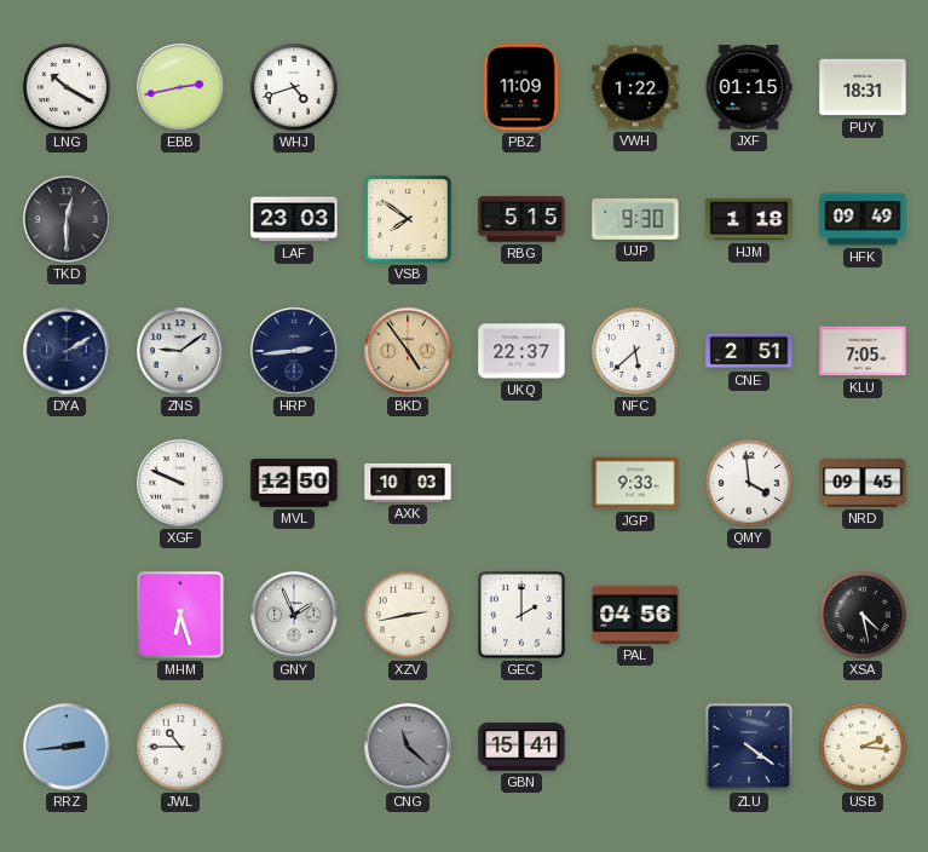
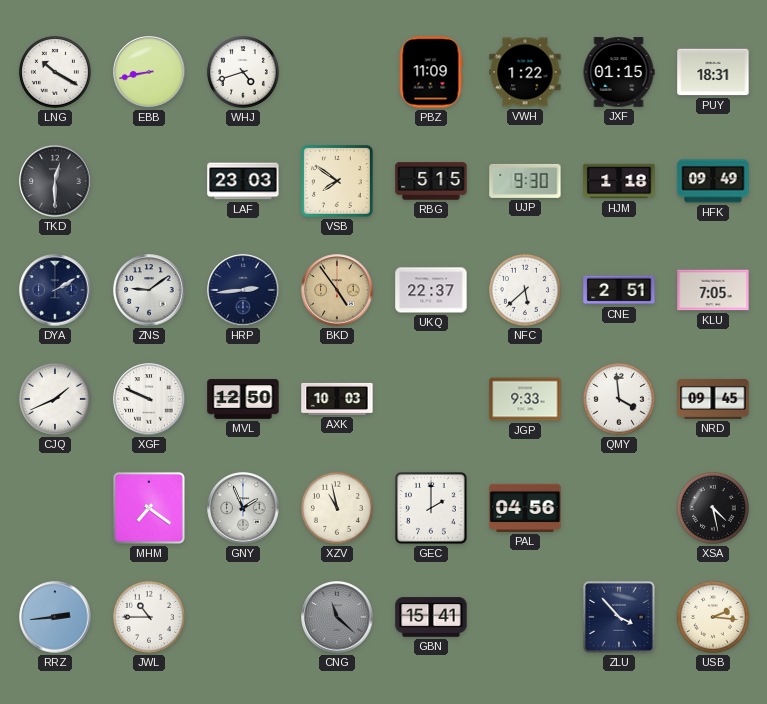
EBB: 2:43 -> 8:43 (149, 72)
CJQ: none -> 1:41 (55, 399)
MHM: 6:27 -> 7:21 (149, 508)
XZV: 2:43 -> 10:58 (337, 508)
ZLU: 4:21 -> 3:53 (619, 617)
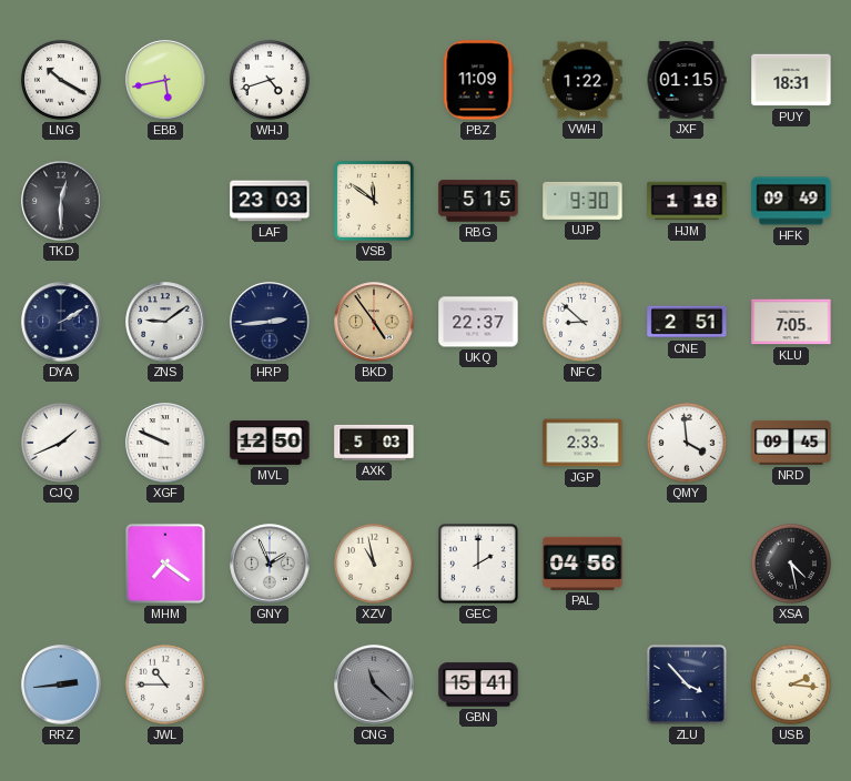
EBB: 8:43 -> 5:43 (165, 80)
VSB: 7:51 -> 11:51 (375, 202)
NFC: 5:38 -> 8:52 (582, 322)
AXK: 10:03 -> 5:03 (374, 443)
JGP: 9:33 -> 2:33 (582, 443)
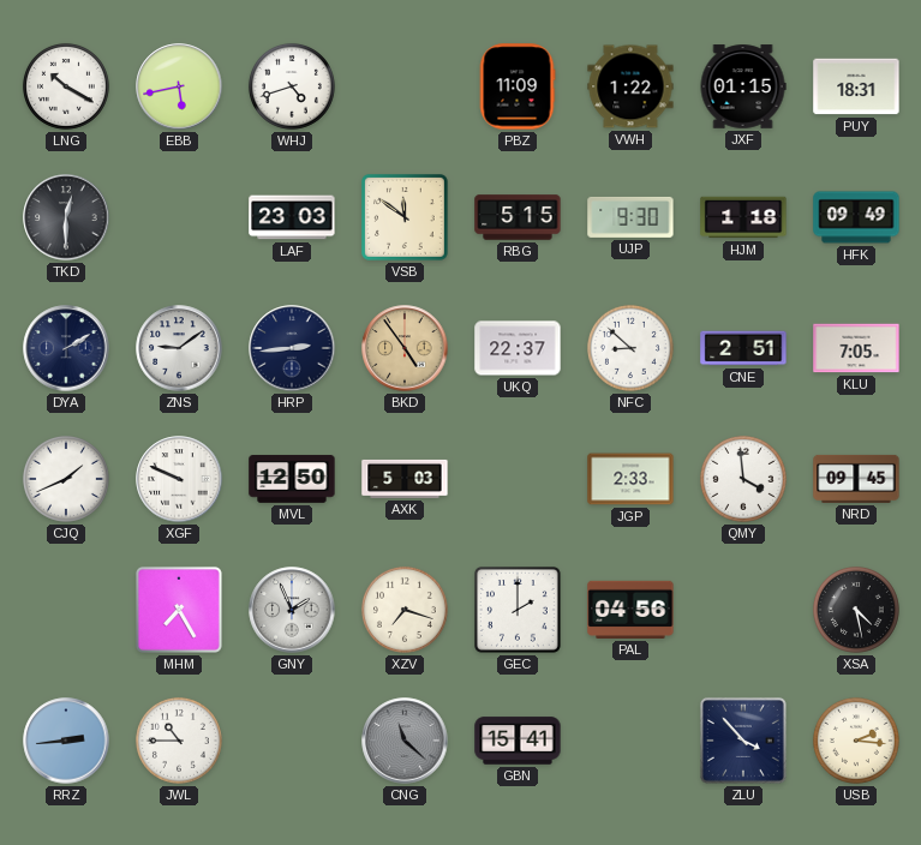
MHM: 7:21 -> 7:25 (179, 610)
XZV: 10:58 -> 7:18 (405, 610)
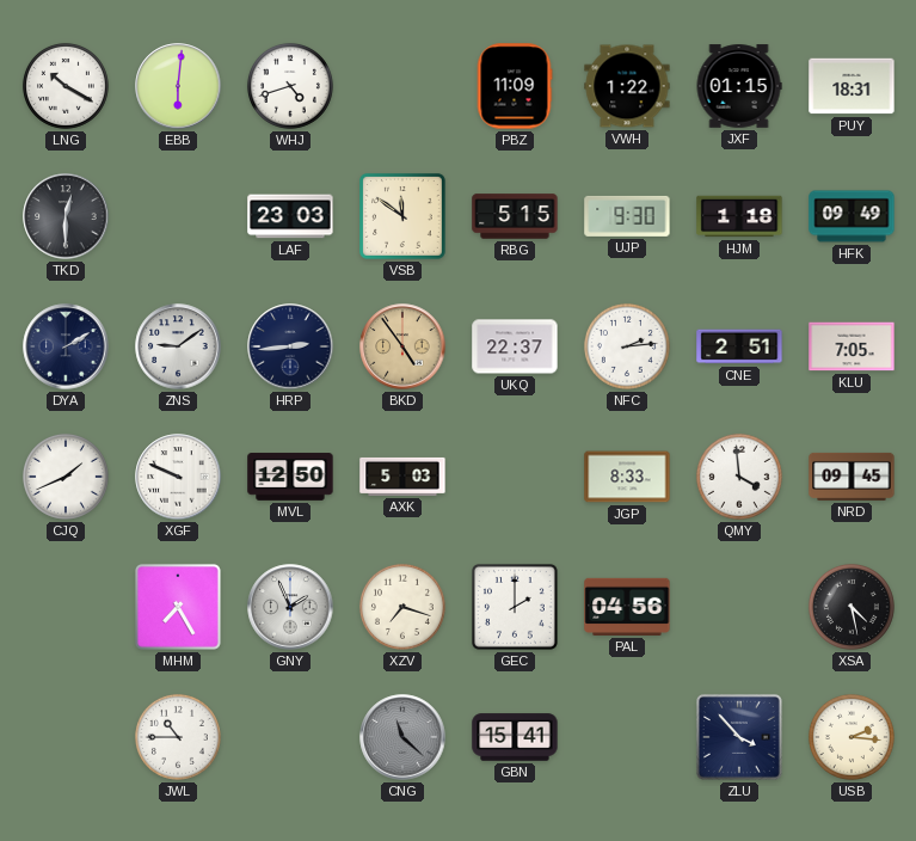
EBB: 5:43 -> 6:01 (178, 86)
NFC: 8:52 -> 2:14 (627, 346)
JGP: 2:33 -> 8:33 (627, 477)
RRZ: 2:44 -> none (66, 741)
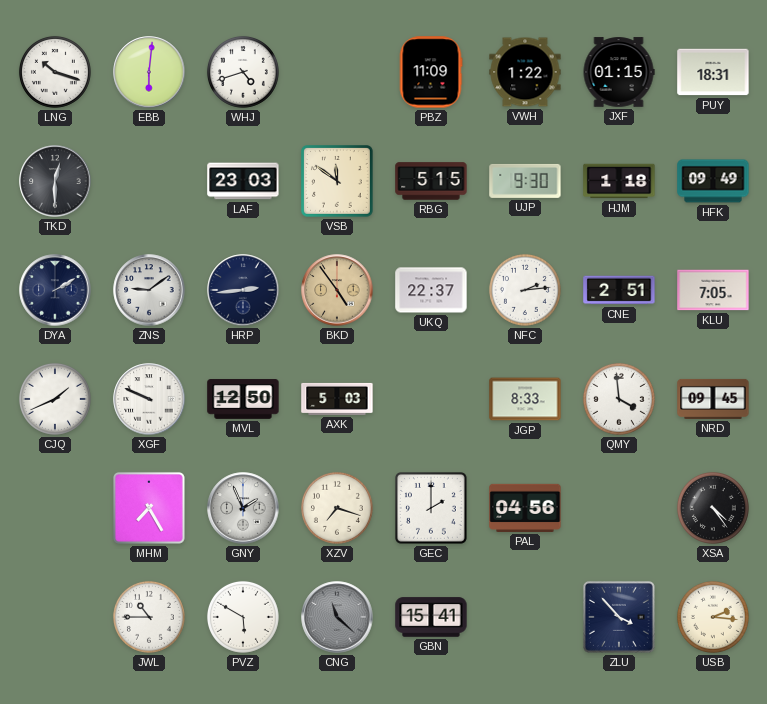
LNG: 10:20 -> 10:18 (55, 72)
XSA: 4:28 -> 4:24 (713, 508)
PVZ: none -> 5:50 (243, 617)
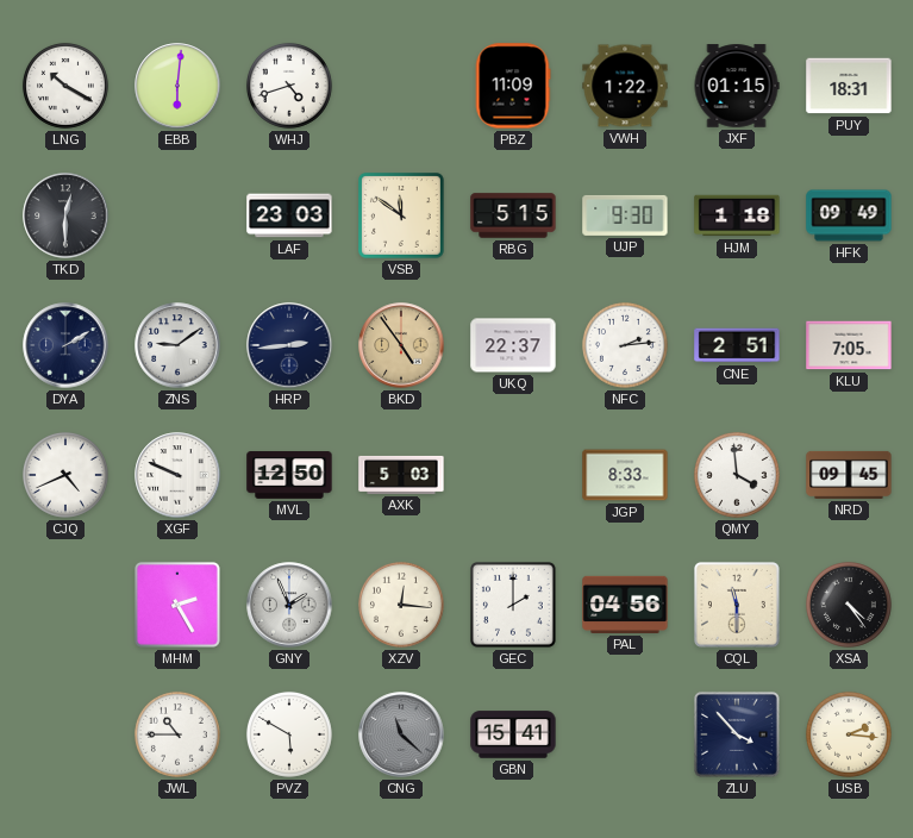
LNG: 10:18 -> 10:20 (65, 86)
CJQ: 1:41 -> 4:41 (65, 475)
MHM: 7:25 -> 2:25 (177, 605)
XZV: 7:18 -> 12:16 (401, 605)
CQL: none -> 11:30 (737, 605)
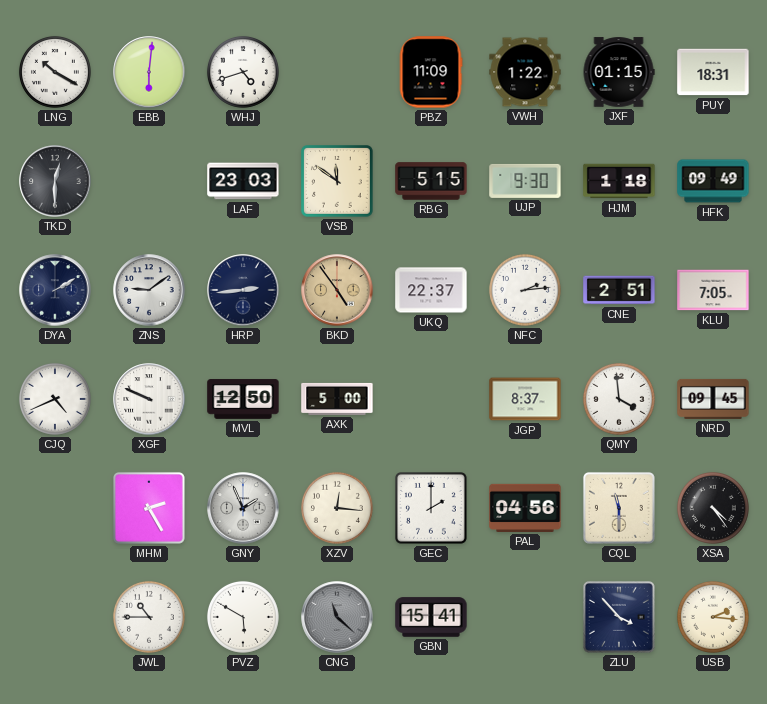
AXK: 5:03 -> 5:00 (337, 399)
JGP: 8:33 -> 8:37 (525, 399)
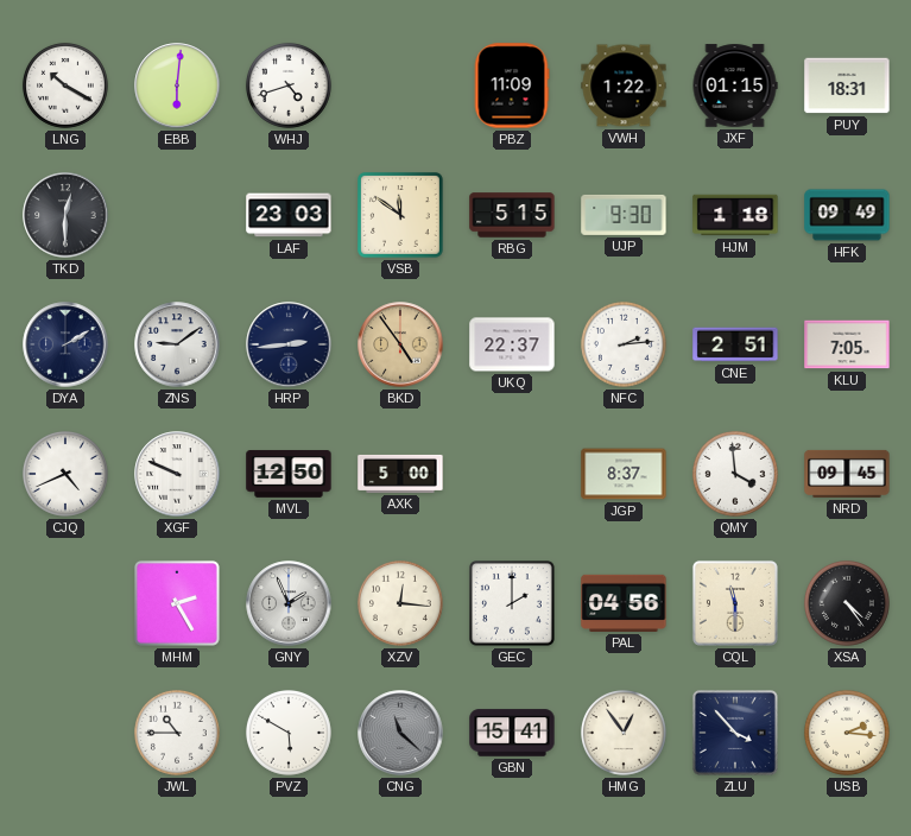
HMG: none -> 12:54 (624, 733)
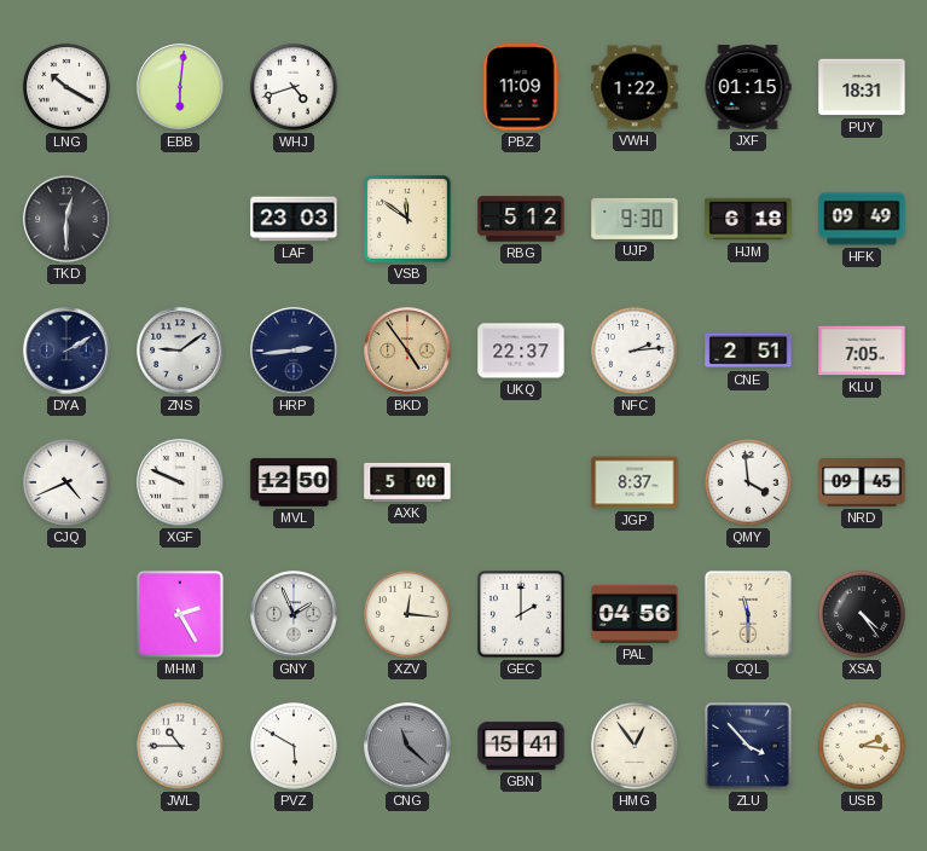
RBG: 5:15 -> 5:12 (521, 219)
HJM: 1:18 -> 6:18 (748, 219)
